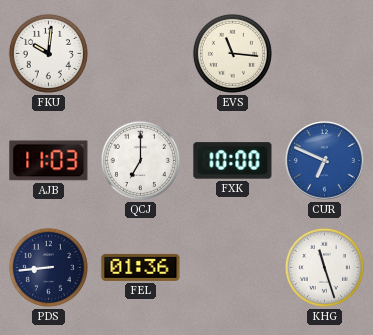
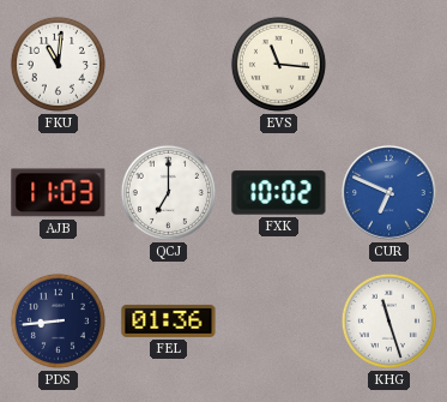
FKU: 10:01 -> 11:01 (58, 64)
FXK: 10:00 -> 10:02 (279, 193)
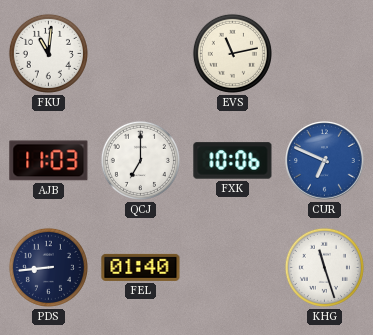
EVS: 11:16 -> 11:13 (232, 53)
FXK: 10:02 -> 10:06 (233, 161)
FEL: 01:36 -> 01:40 (141, 267)
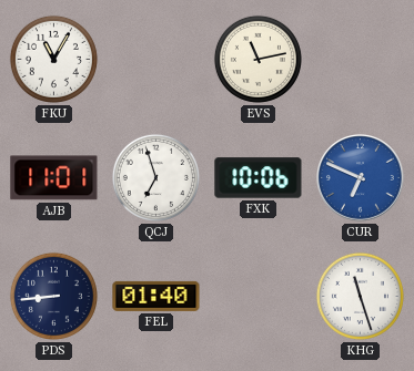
FKU: 11:01 -> 11:05 (53, 59)
AJB: 11:03 -> 11:01 (54, 178)
QCJ: 7:00 -> 6:57 (155, 177)
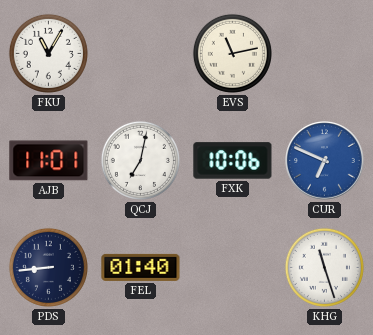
QCJ: 6:57 -> 7:02 (140, 160)
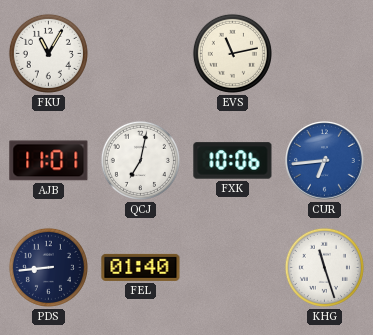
CUR: 6:49 -> 6:44 (325, 161)
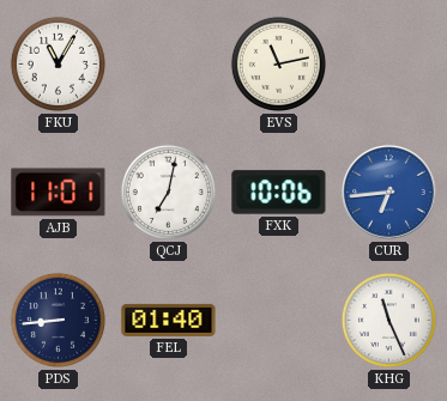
KHG: 11:27 -> 11:26 (388, 320)
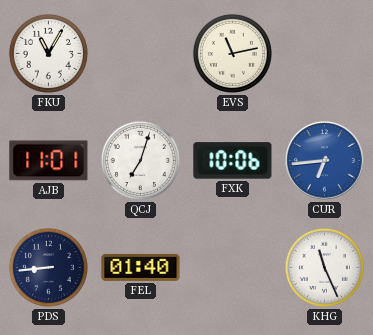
QCJ: 7:02 -> 7:03 (140, 160)
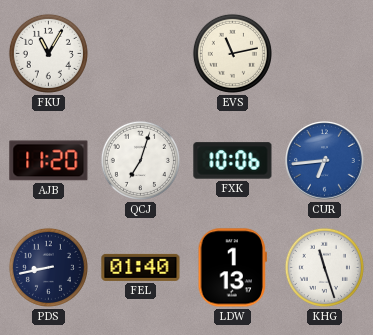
AJB: 11:01 -> 11:20 (49, 161)
PDS: 8:44 -> 8:43 (48, 267)
LDW: none -> 1:13 (232, 268)
KHG: 11:26 -> 11:27 (324, 267)
